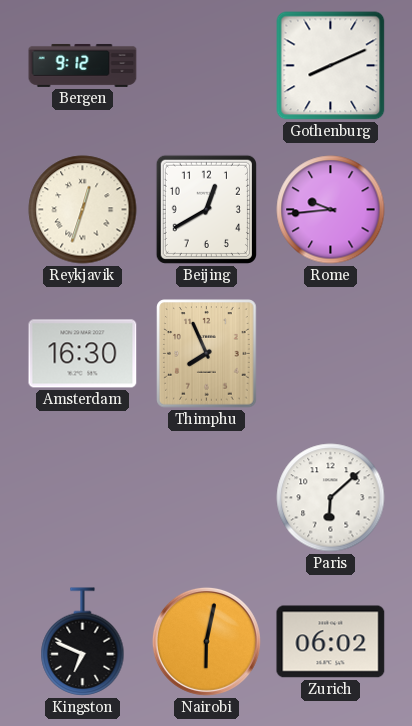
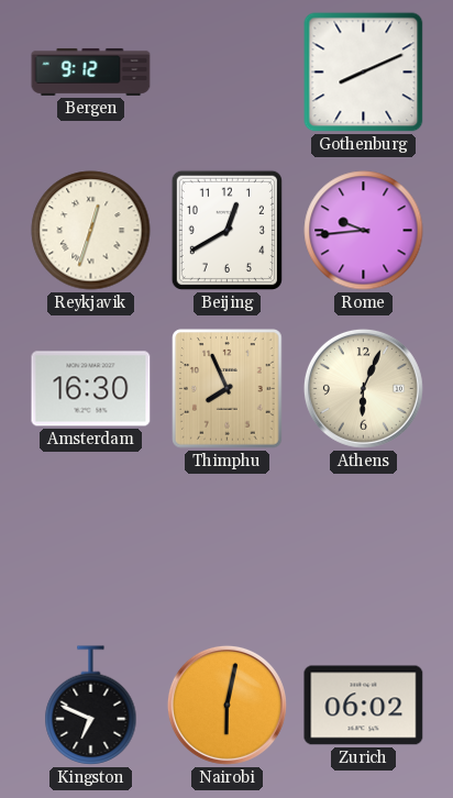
Athens: none -> 6:04 (363, 388)
Paris: 6:08 -> none (331, 498)
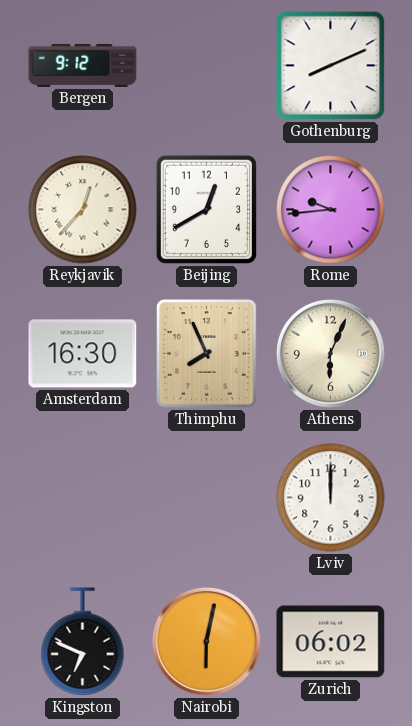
Reykjavik: 12:33 -> 12:37 (83, 210)
Lviv: none -> 12:00 (331, 498)
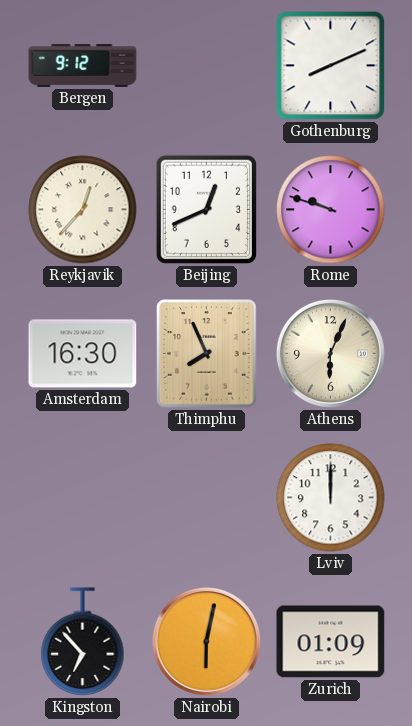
Beijing: 12:40 -> 12:41 (206, 209)
Rome: 9:44 -> 9:48 (331, 210)
Kingston: 6:49 -> 6:53 (83, 642)
Zurich: 06:02 -> 01:09 (331, 642)
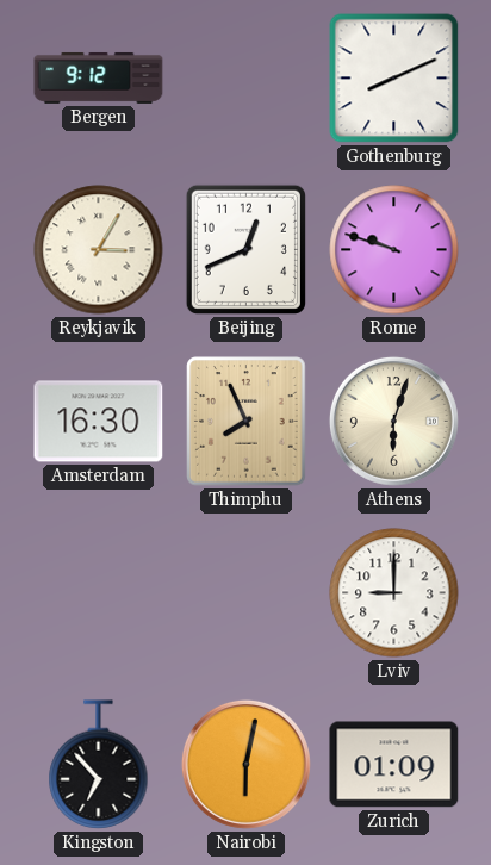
Reykjavik: 12:37 -> 3:05 (99, 250)
Athens: 6:04 -> 6:03 (393, 421)
Lviv: 12:00 -> 9:00 (394, 593)
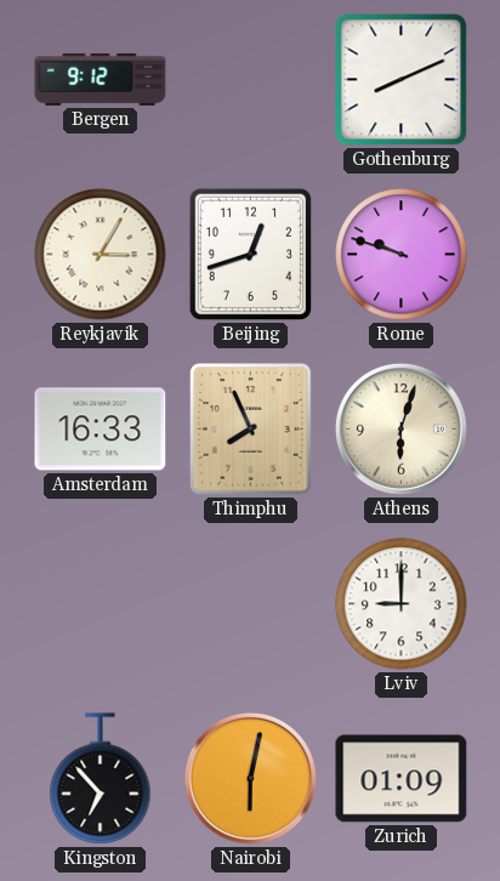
Beijing: 12:41 -> 12:42 (250, 254)
Amsterdam: 16:30 -> 16:33 (101, 430)
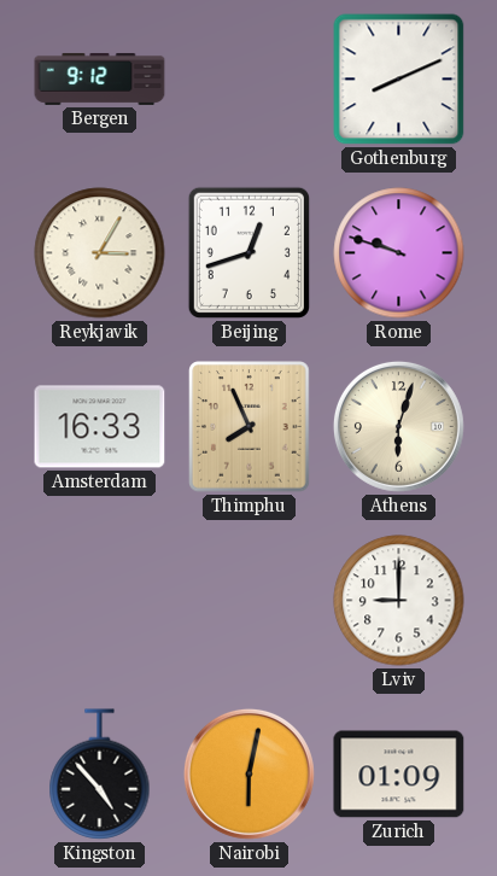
Kingston: 6:53 -> 4:53 (100, 775)
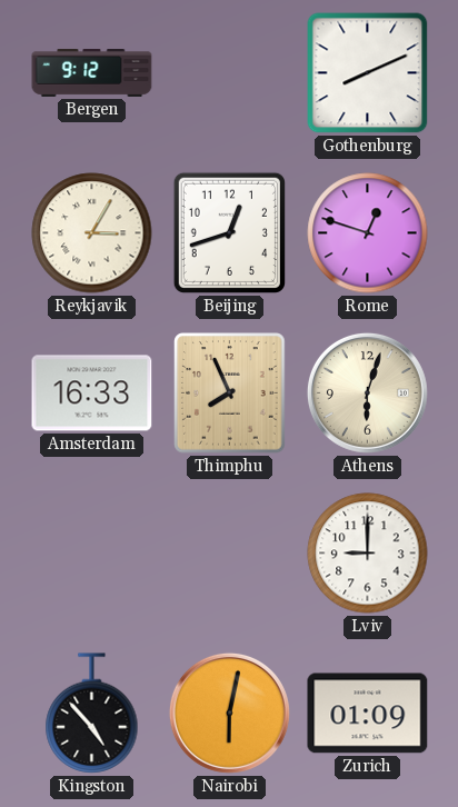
Rome: 9:48 -> 12:48 (368, 233)
